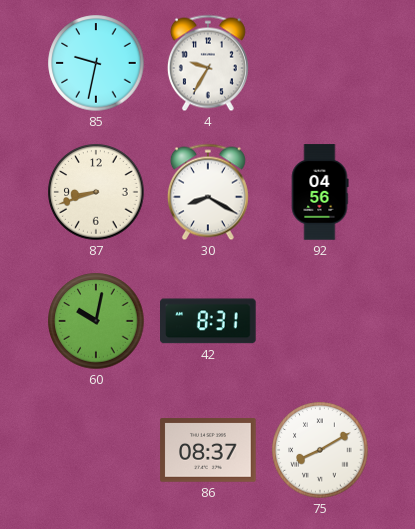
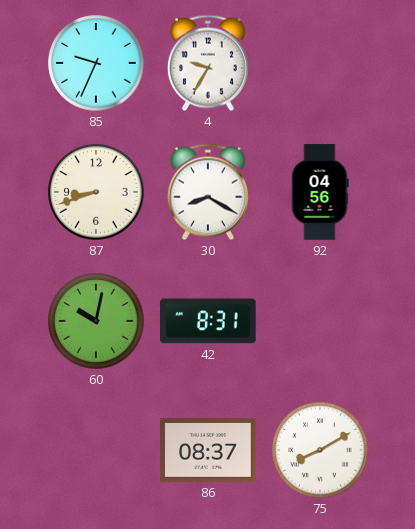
85: 9:32 -> 9:34 (96, 63)
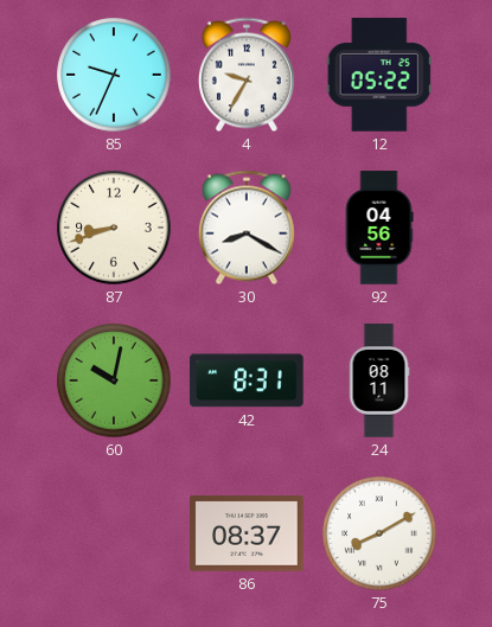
12: none -> 05:22 (379, 75)
24: none -> 08:11 (379, 380)
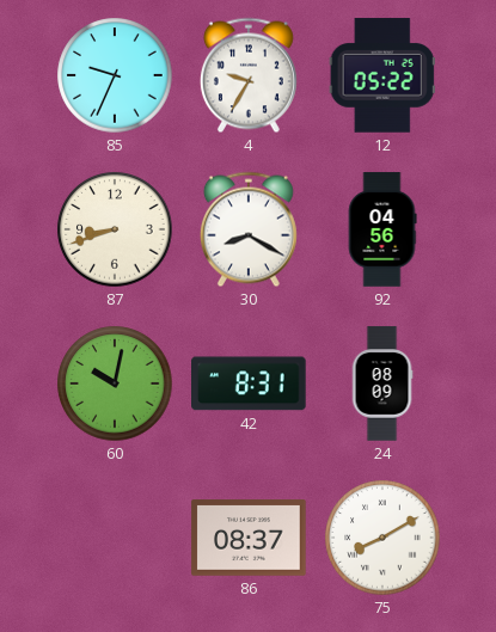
24: 08:11 -> 08:09 (382, 384)
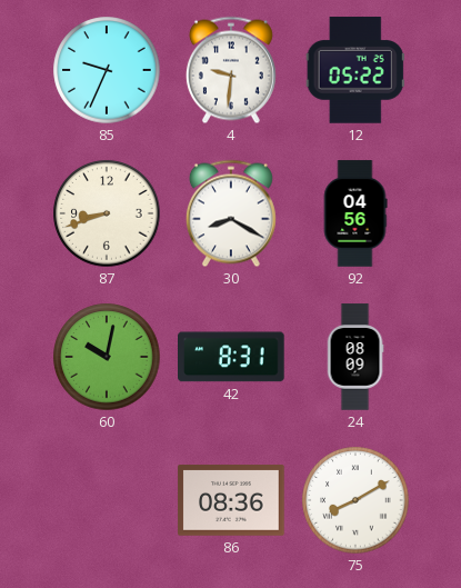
4: 9:35 -> 9:31 (231, 70)
86: 08:37 -> 08:36 (231, 500)
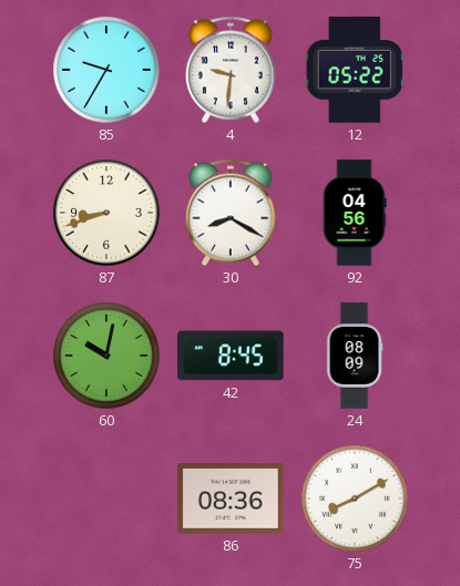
85: 9:34 -> 9:35 (106, 70)
42: 8:31 -> 8:45 (232, 356)
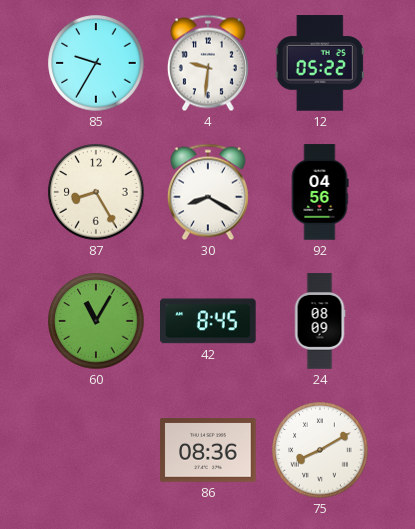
87: 8:42 -> 8:25 (96, 192)
60: 10:02 -> 11:05 (96, 321)
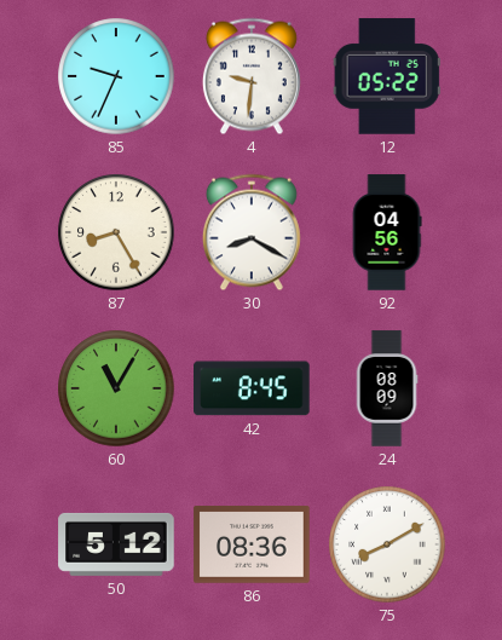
85: 9:35 -> 9:34 (116, 76)
50: none -> 5:12 (116, 544)
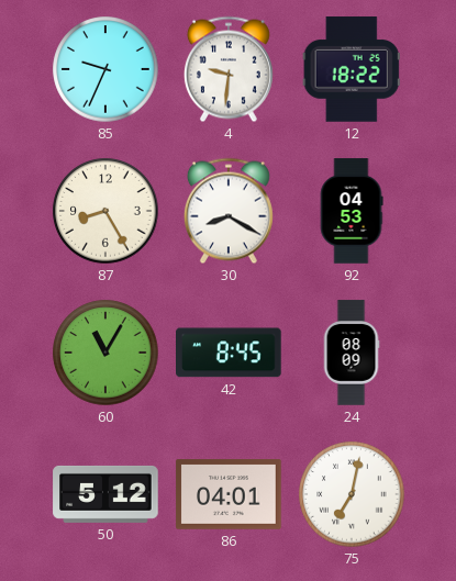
12: 05:22 -> 18:22 (352, 69)
92: 04:56 -> 04:53 (352, 211)
86: 08:36 -> 04:01 (229, 494)
75: 8:10 -> 7:02 (352, 494)
